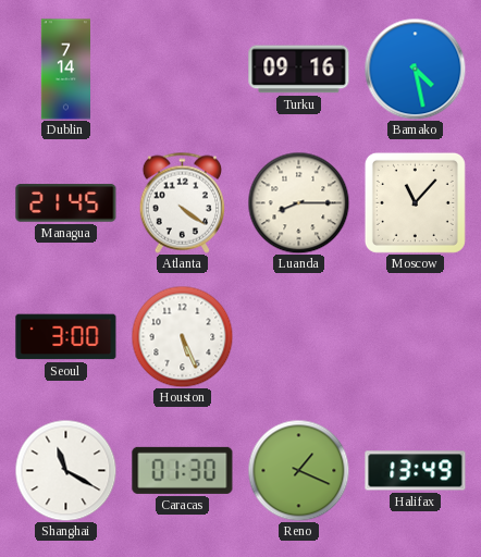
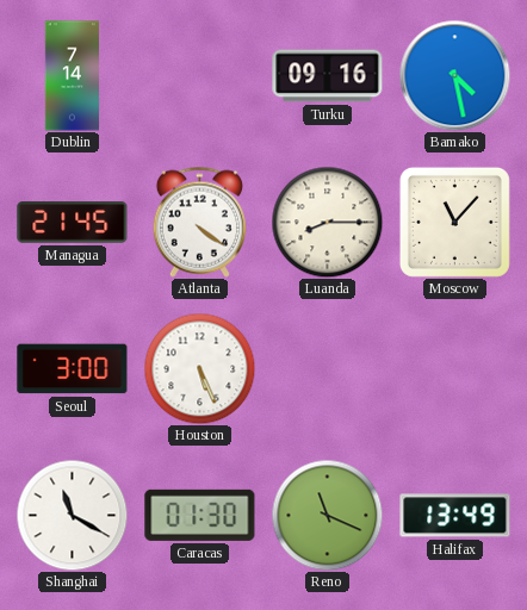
Reno: 1:19 -> 11:19 (327, 515)
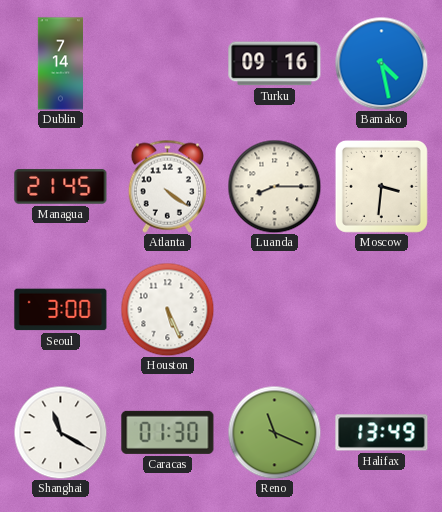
Moscow: 11:07 -> 3:31 (381, 186)
